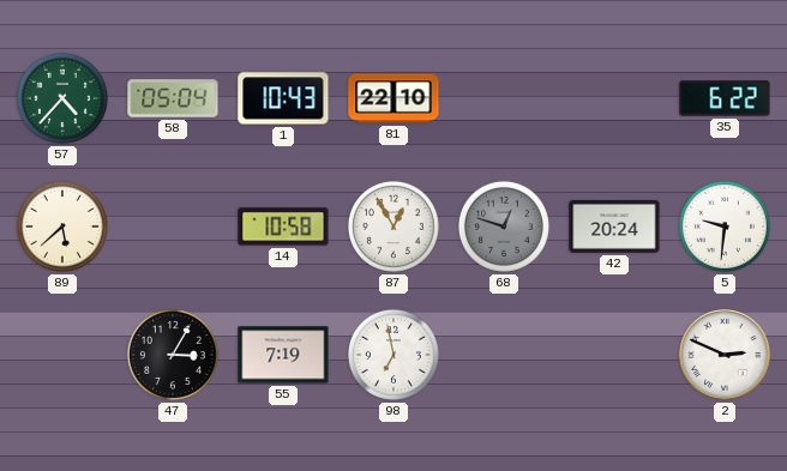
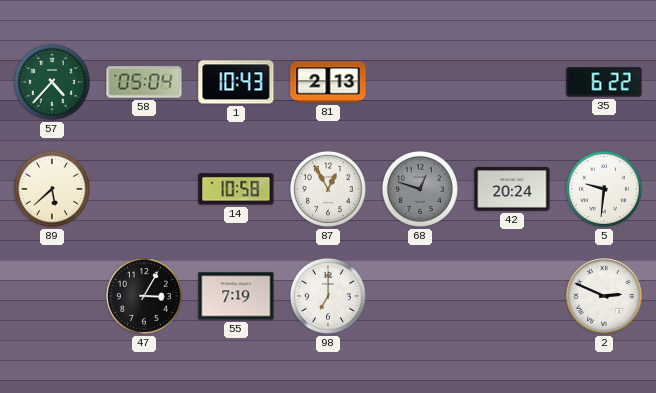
81: 22:10 -> 2:13 (328, 82)
98: 6:58 -> 7:00 (328, 296)
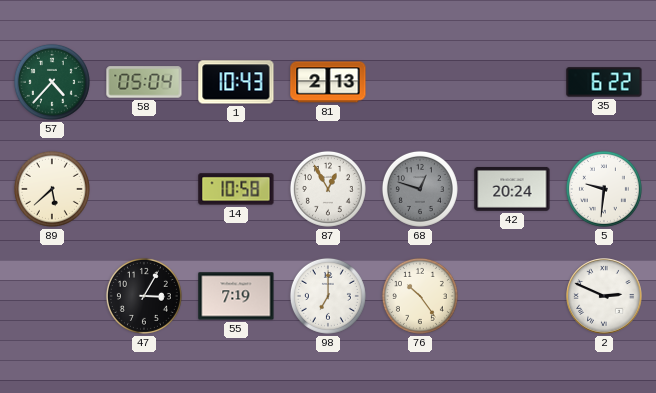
76: none -> 10:24 (420, 296)
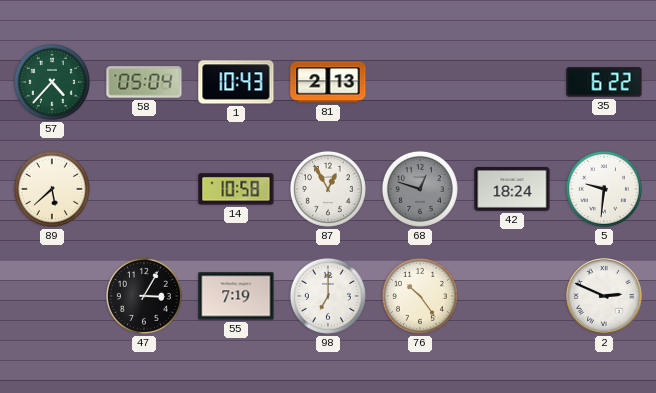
42: 20:24 -> 18:24 (512, 189)
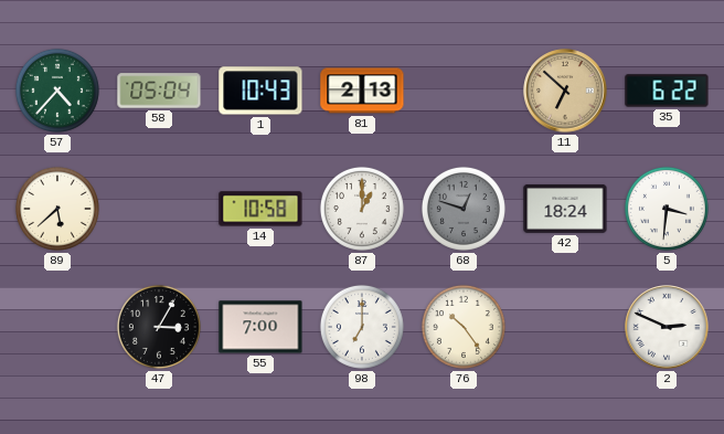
11: none -> 6:52 (565, 91)
87: 12:55 -> 1:00 (362, 209)
5: 9:31 -> 3:31 (667, 209)
55: 7:19 -> 7:00 (260, 327)
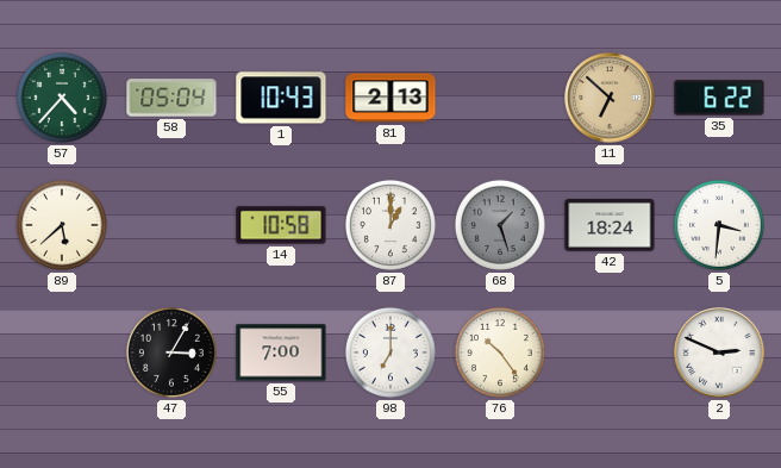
68: 12:48 -> 1:27 (500, 225)
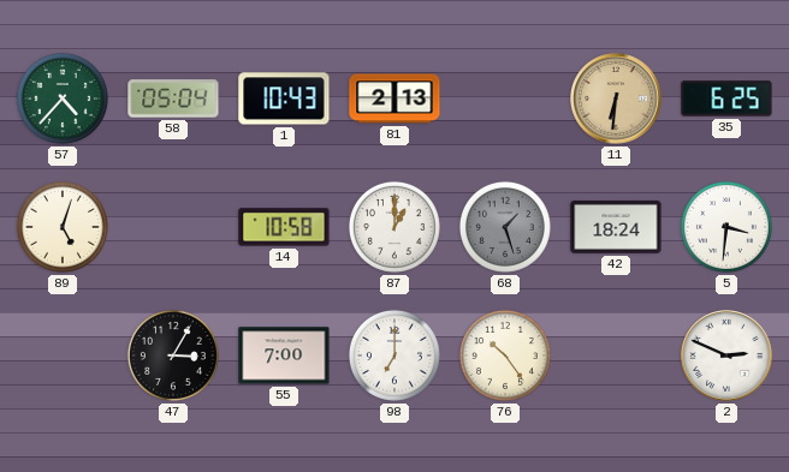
11: 6:52 -> 6:31 (616, 98)
35: 6:22 -> 6:25 (726, 98)
89: 5:38 -> 5:03 (63, 227)
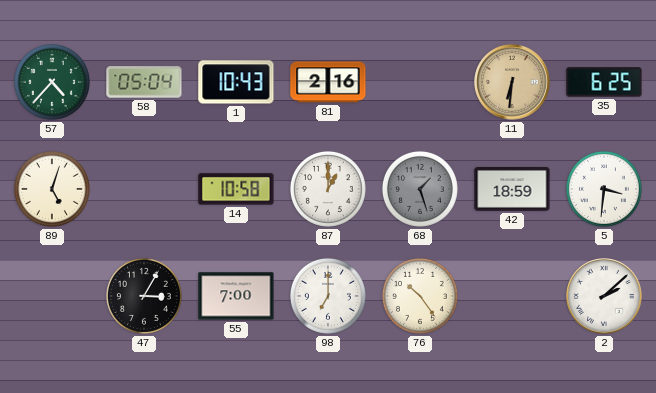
81: 2:13 -> 2:16 (328, 82)
42: 18:24 -> 18:59 (512, 189)
2: 2:49 -> 2:08 (604, 296)
